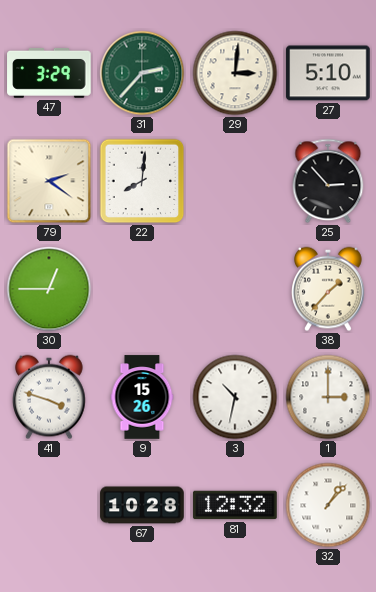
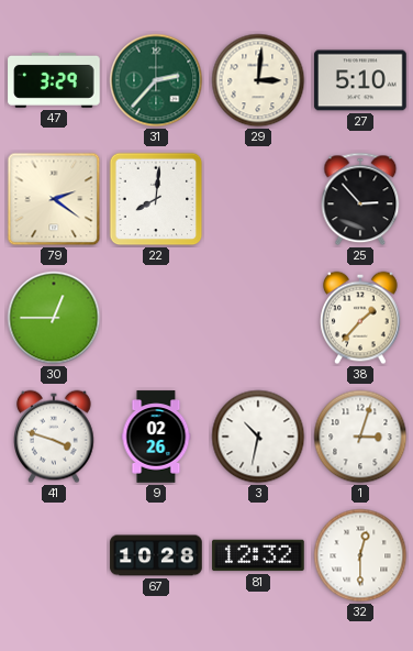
9: 15:26 -> 02:26 (156, 437)
1: 3:00 -> 3:03 (360, 437)
32: 1:07 -> 12:30 (360, 555)
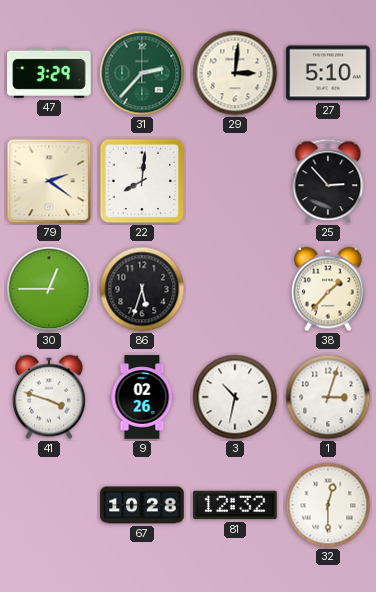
86: none -> 5:33 (142, 289)
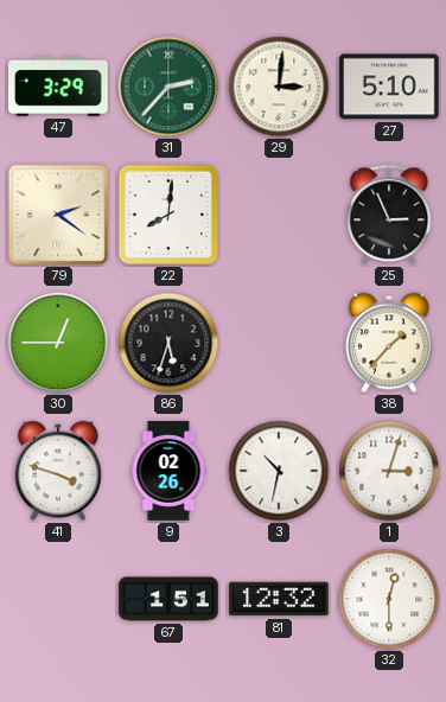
25: 2:53 -> 2:56 (389, 215)
67: 10:28 -> 1:51 (168, 599)
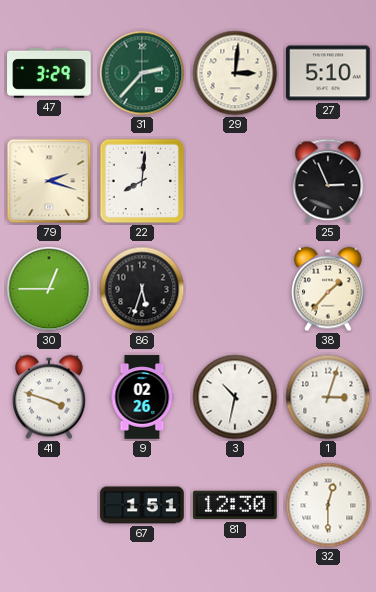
79: 2:21 -> 2:18 (49, 181)
81: 12:32 -> 12:30 (235, 505)
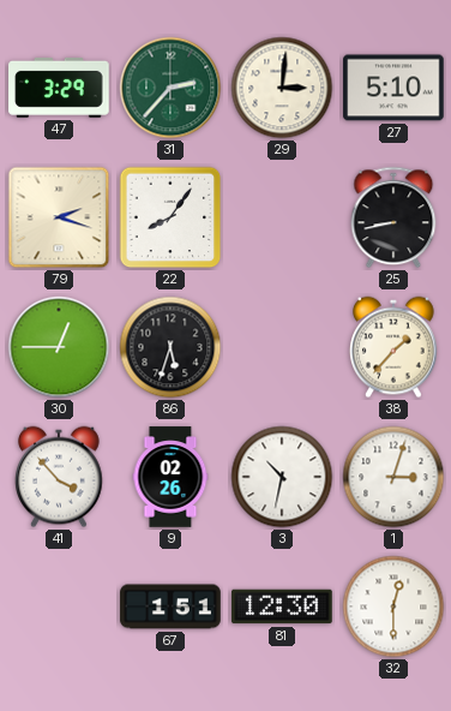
22: 8:01 -> 8:06 (170, 217)
25: 2:56 -> 8:43 (393, 217)
41: 3:48 -> 3:53 (59, 477)
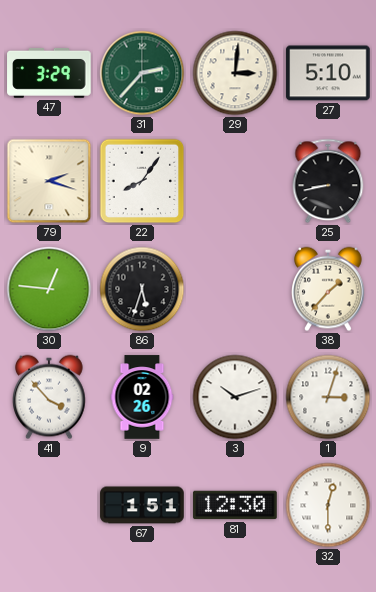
30: 12:45 -> 12:46 (49, 289)
3: 10:32 -> 10:12 (235, 397)
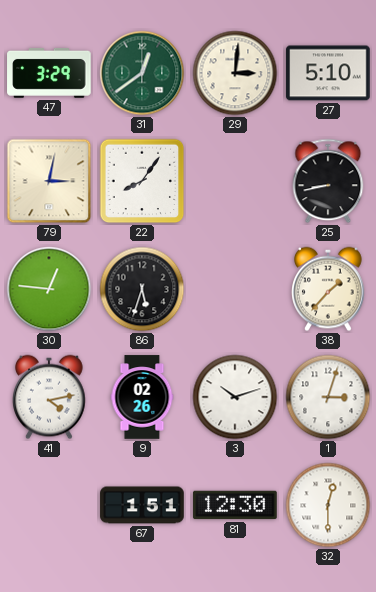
31: 2:37 -> 12:39 (142, 73)
79: 2:18 -> 3:02 (49, 181)
41: 3:53 -> 4:13 (49, 397)
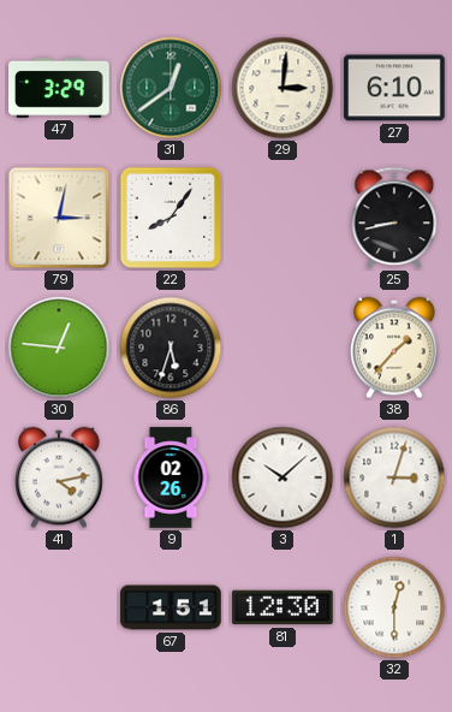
27: 5:10 -> 6:10 (394, 88)
3: 10:12 -> 10:08 (282, 477)
